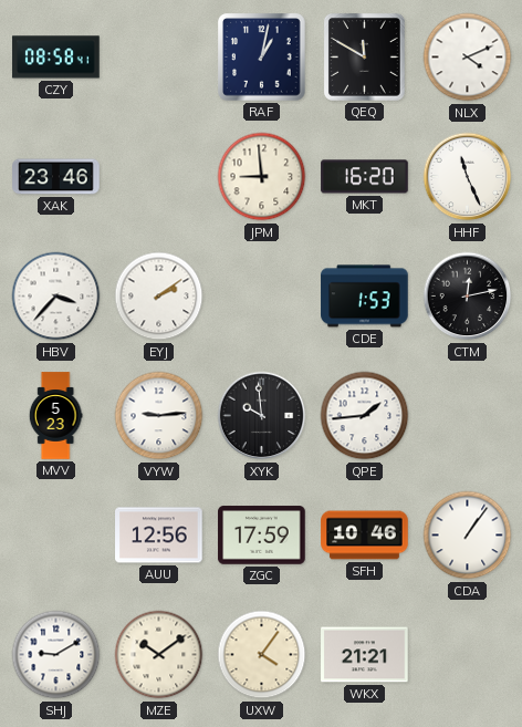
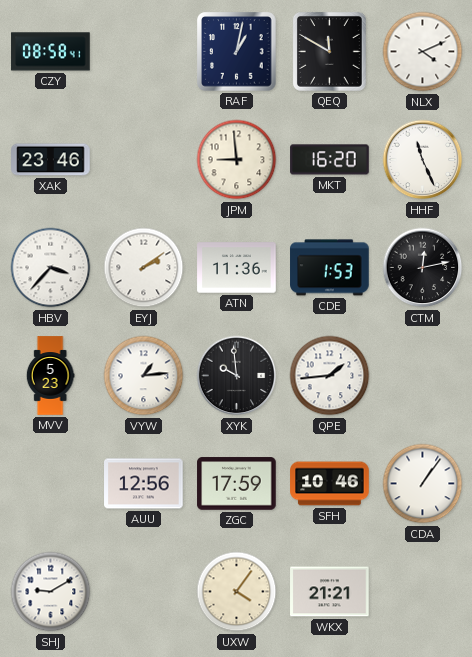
ATN: none -> 11:36 (237, 268)
VYW: 9:14 -> 1:14 (144, 376)
MZE: 10:09 -> none (159, 655)
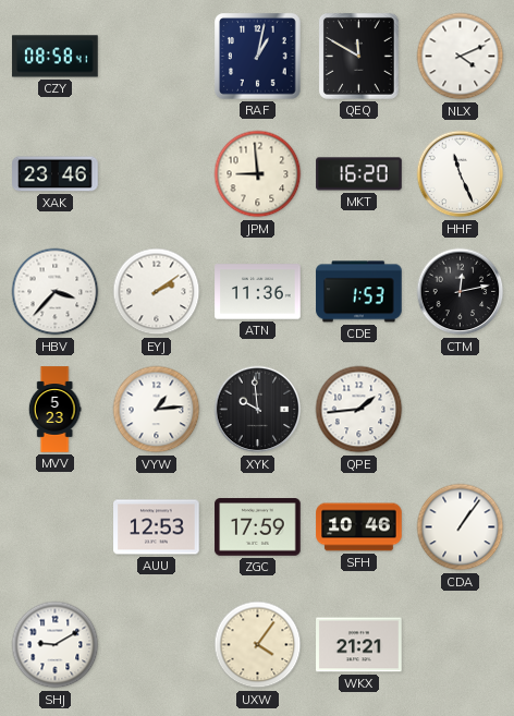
AUU: 12:56 -> 12:53 (157, 527)
